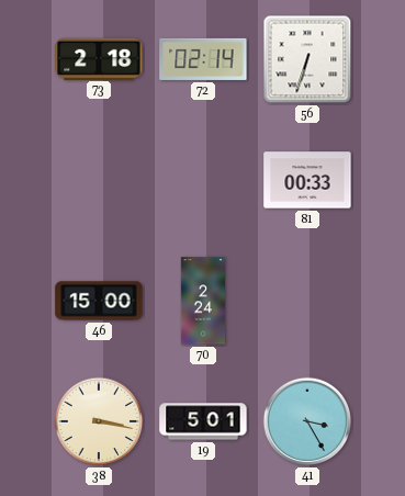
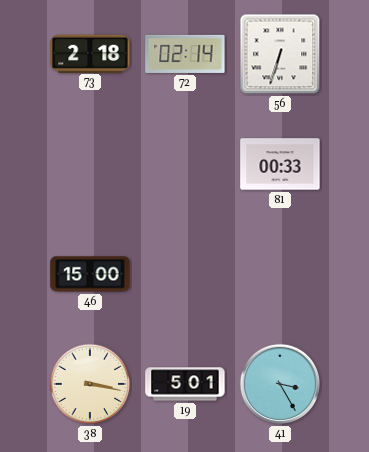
70: 2:24 -> none (202, 301)
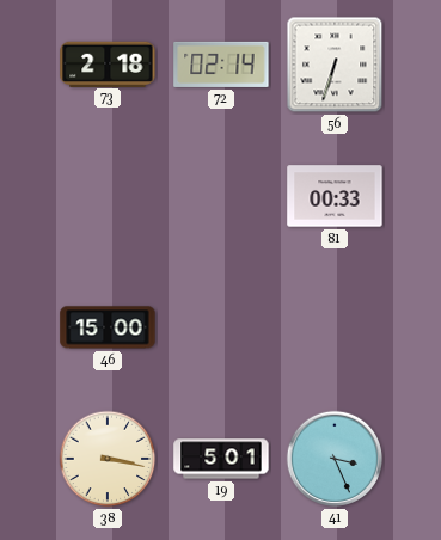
41: 3:25 -> 3:26 (335, 459)
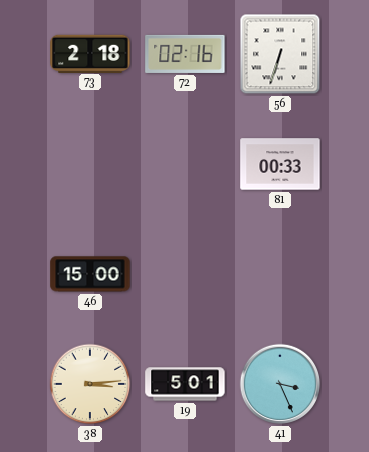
72: 02:14 -> 02:16 (185, 54)
38: 3:17 -> 3:14 (90, 384)
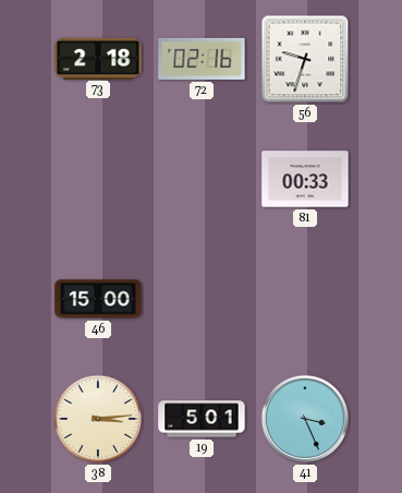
56: 6:33 -> 9:33 (305, 59)
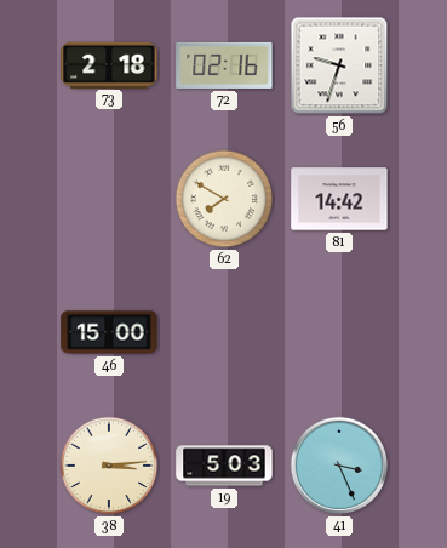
62: none -> 7:50 (224, 199)
81: 00:33 -> 14:42 (339, 199)
19: 5:01 -> 5:03 (224, 466)
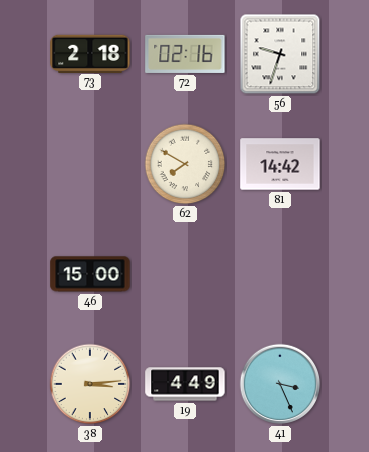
19: 5:03 -> 4:49 (185, 384)
